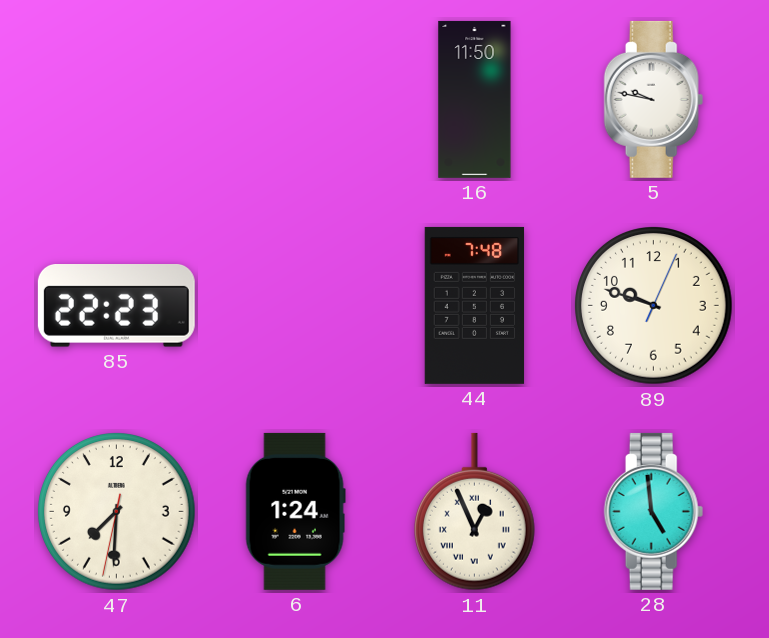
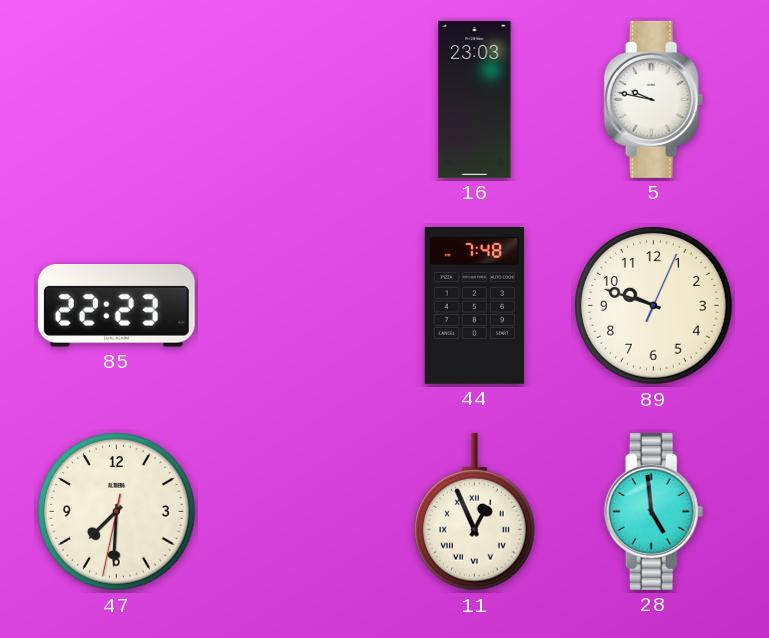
16: 11:50 -> 23:03 (475, 99)
6: 1:24 -> none (295, 511)
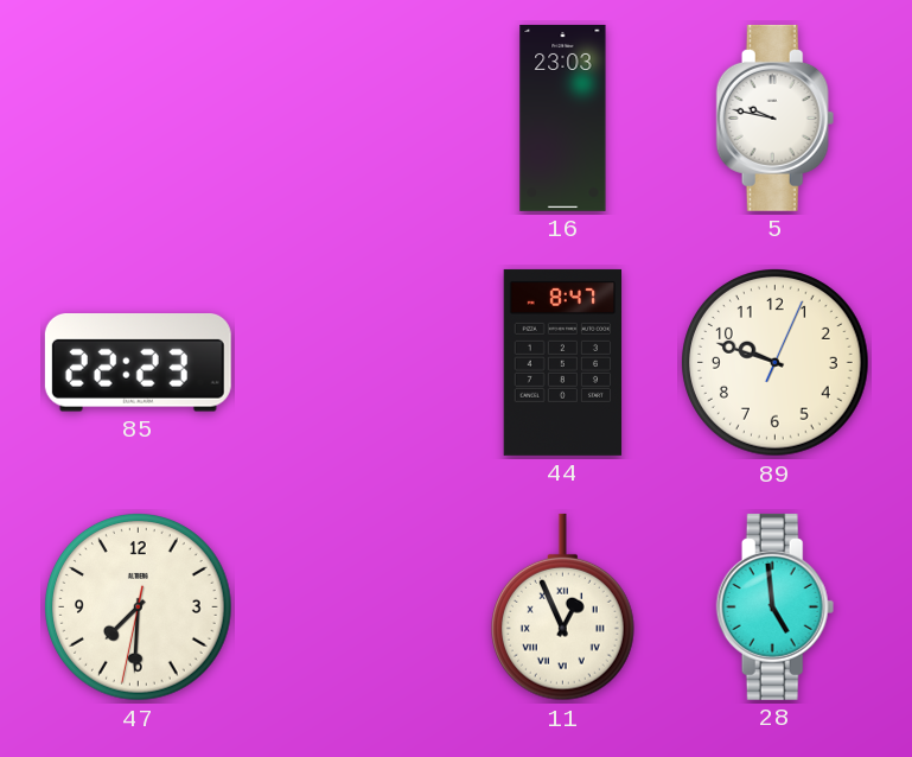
44: 7:48 -> 8:47 (563, 362)
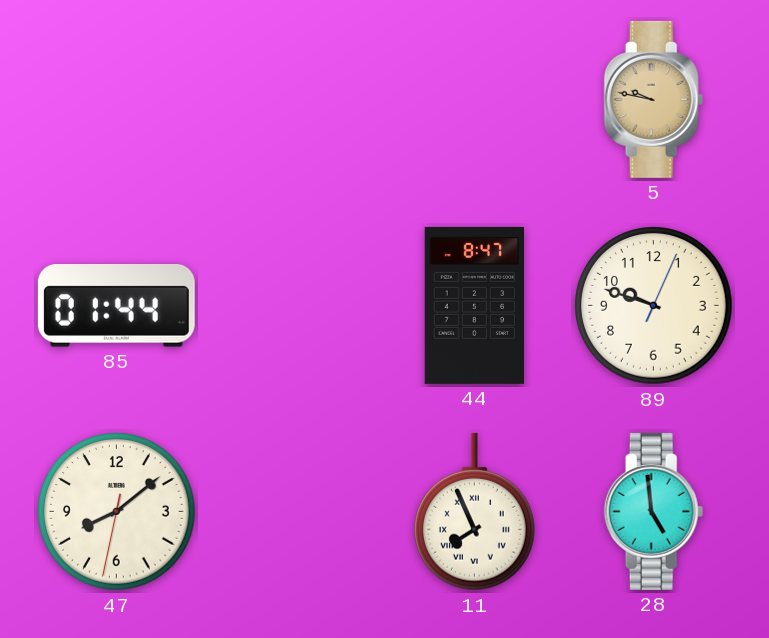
16: 23:03 -> none (563, 117)
5 dial: white -> champagne (654, 99)
85: 22:23 -> 01:44 (116, 306)
47: 7:30 -> 8:08 (117, 512)
11: 12:56 -> 7:56 (474, 512)
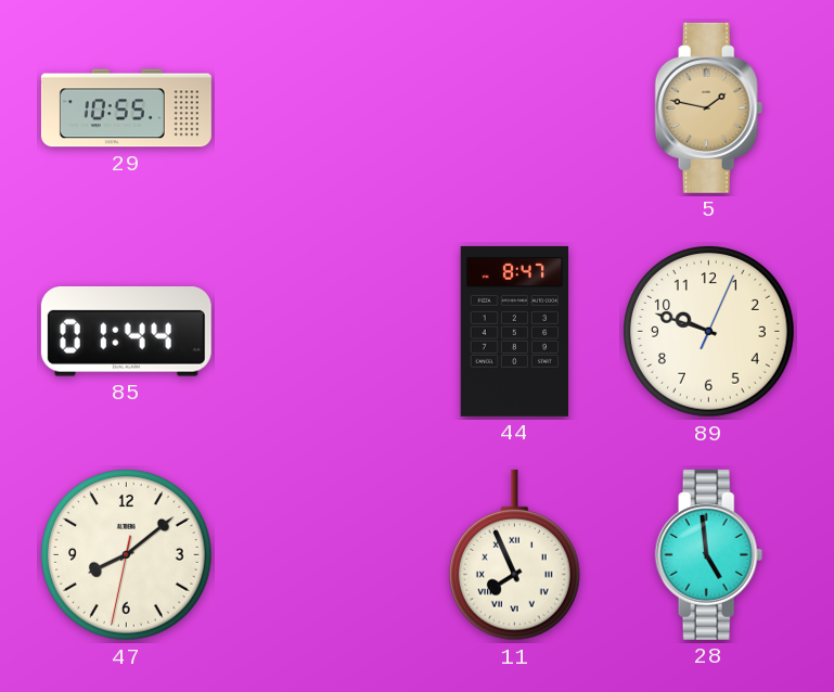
29: none -> 10:55 (126, 108)
5: 9:47 -> 1:47 (709, 107)
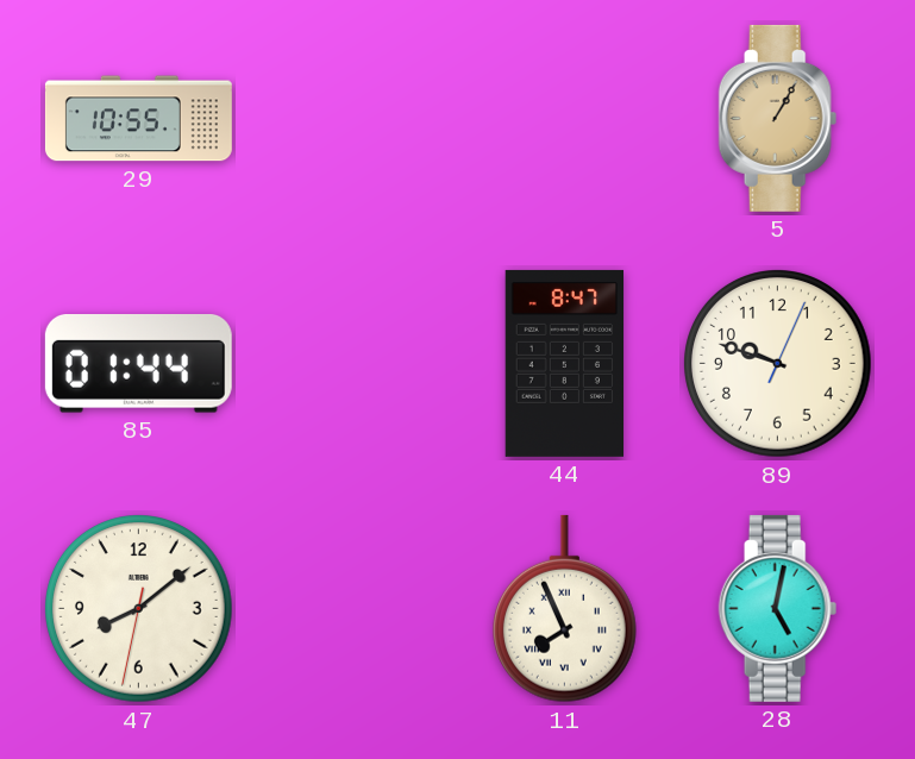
5: 1:47 -> 1:05 (778, 118)
28: 4:59 -> 5:02 (778, 608)
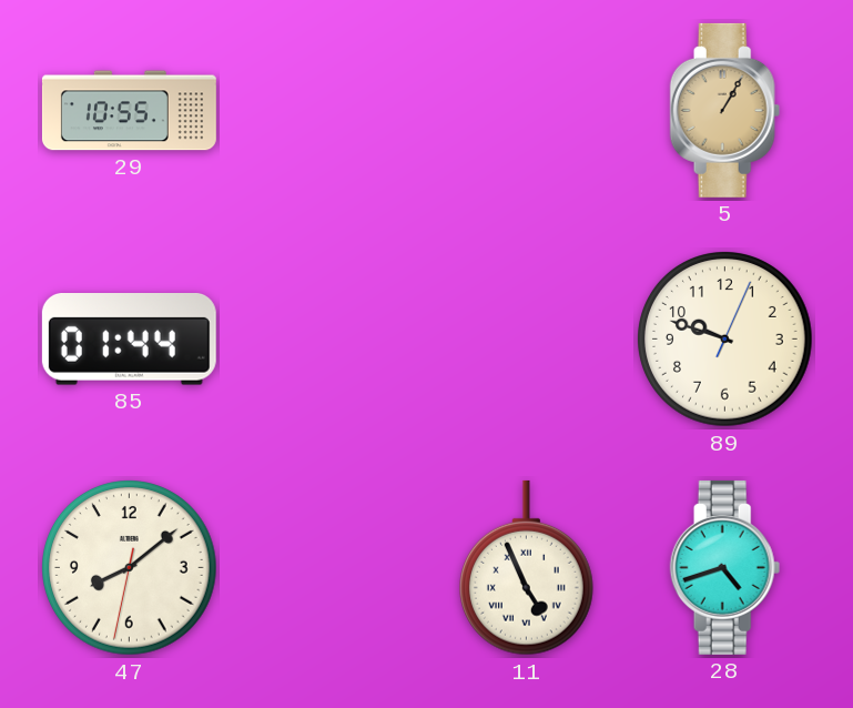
44: 8:47 -> none (565, 363)
11: 7:56 -> 4:56 (526, 568)
28: 5:02 -> 4:42 (725, 567)
